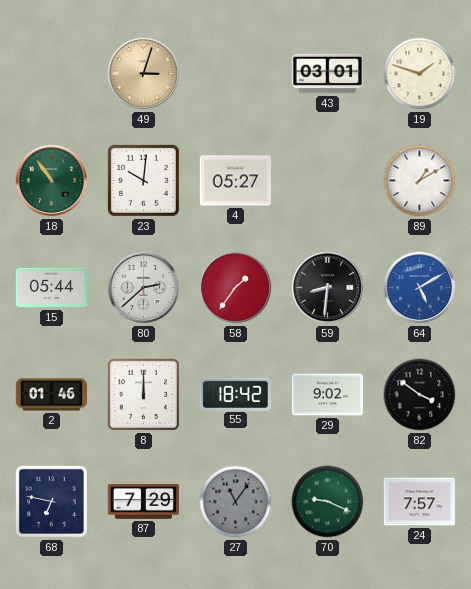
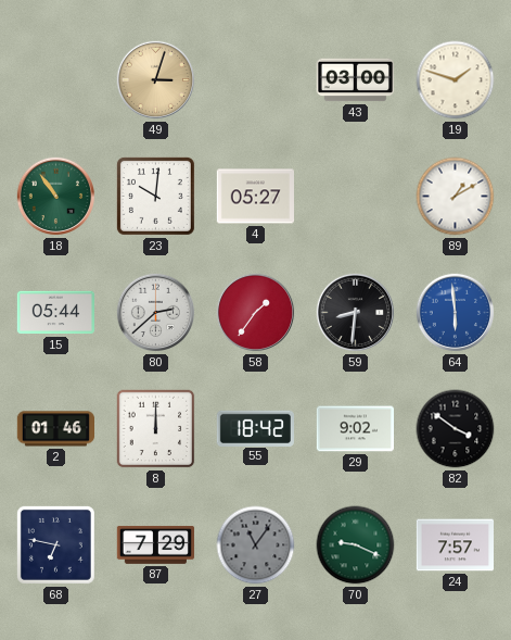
43: 03:01 -> 03:00 (355, 80)
64: 5:10 -> 5:59 (456, 313)
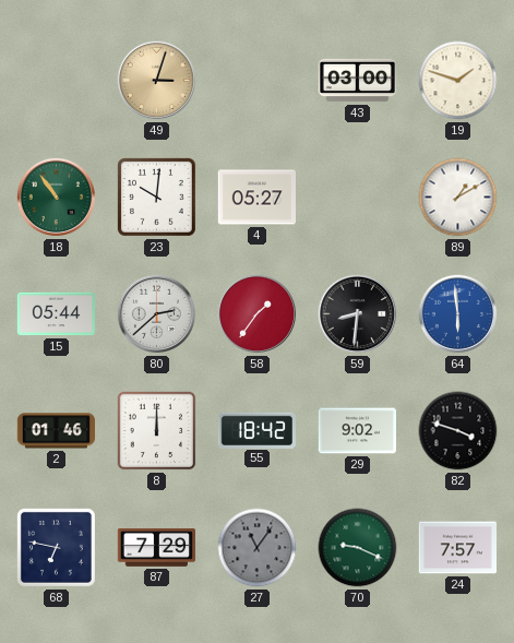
82: 3:51 -> 3:48 (458, 431)
